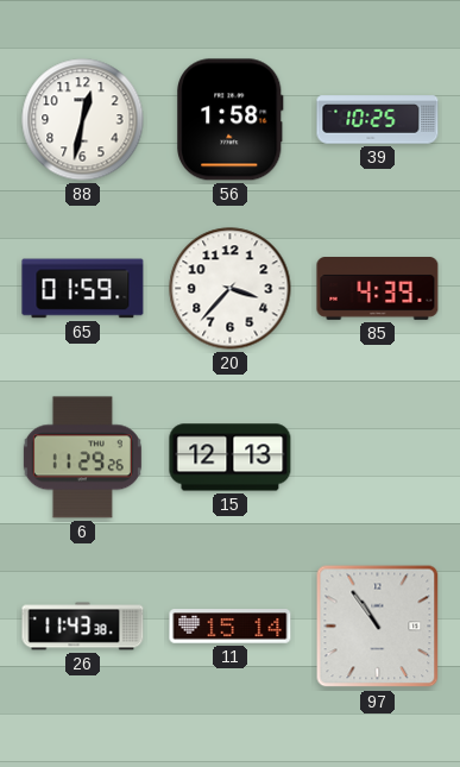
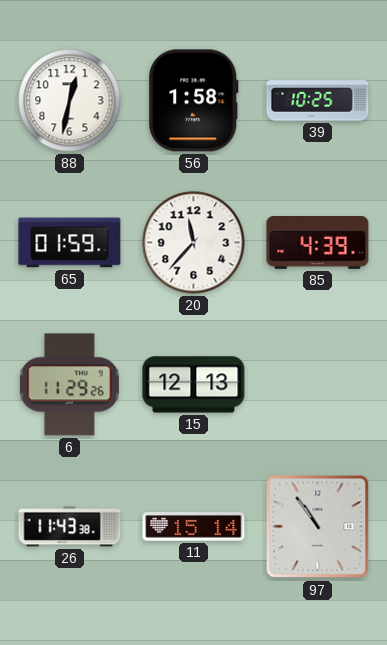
20: 3:37 -> 11:37 (194, 243)
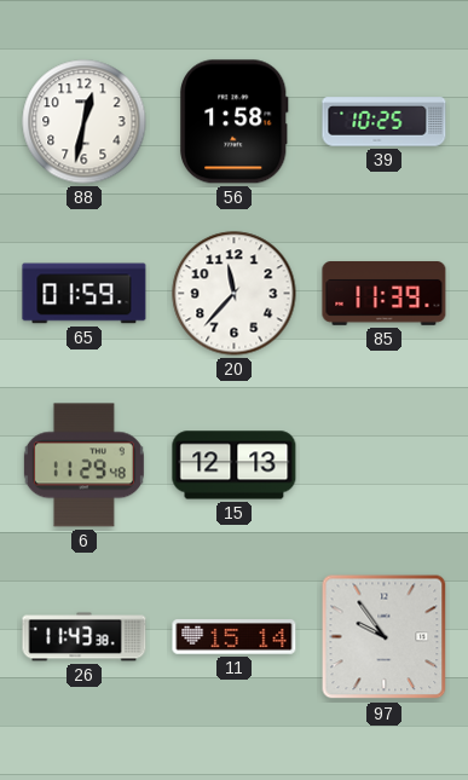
85: 4:39 -> 11:39 (385, 294)
6: 11:29:26 -> 11:29:48 (83, 466)
97: 10:54 -> 9:54 (385, 637)
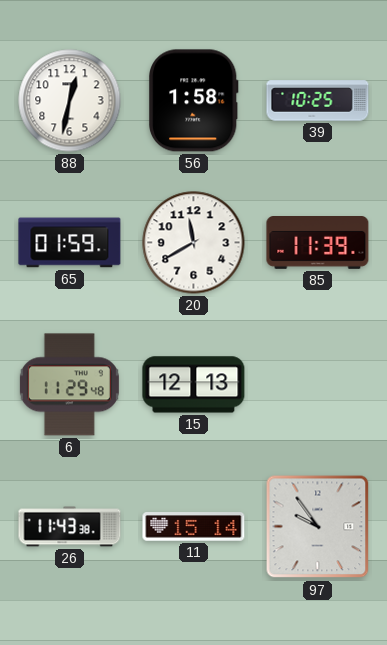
20: 11:37 -> 11:40 (194, 243)
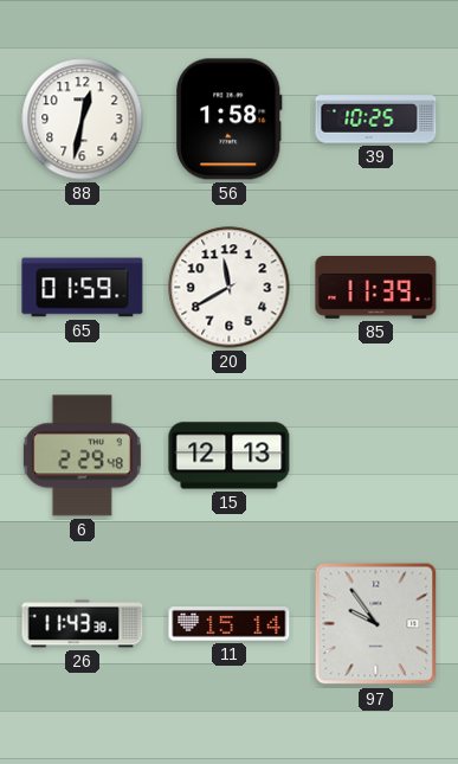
6: 11:29 -> 2:29 (82, 456)
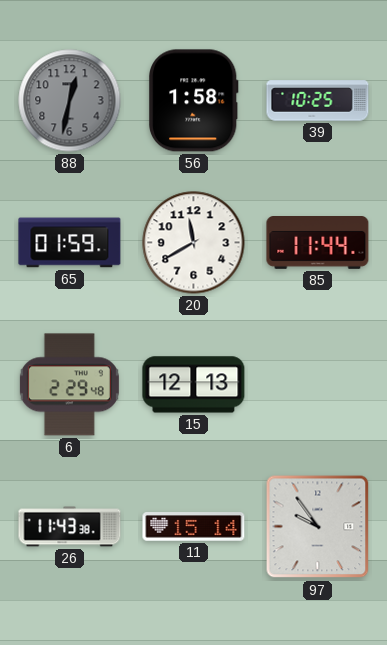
88 dial: white -> grey (70, 101)
85: 11:39 -> 11:44 (318, 243)
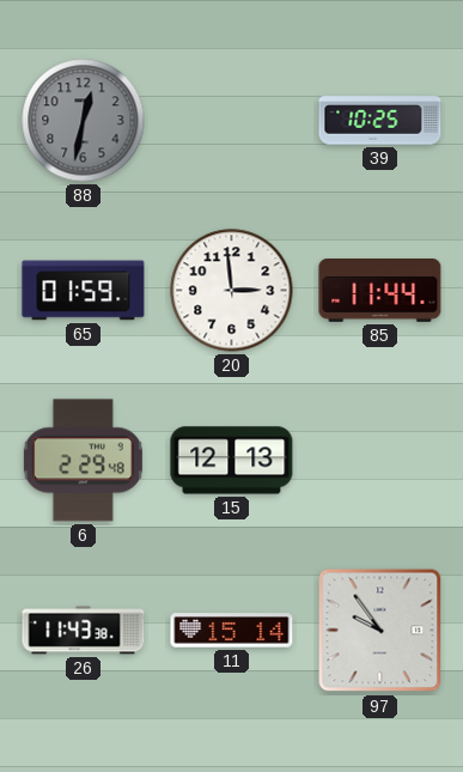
56: 1:58 -> none (193, 101)
20: 11:40 -> 2:59 (232, 291)
